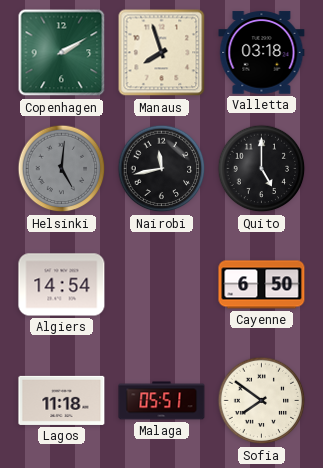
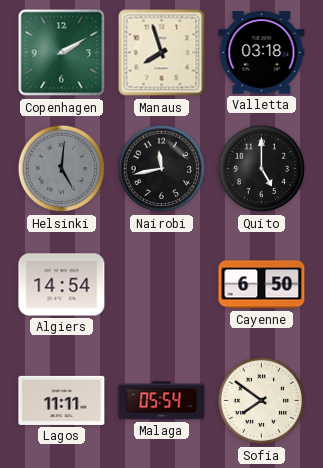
Lagos: 11:18 -> 11:11 (62, 400)
Malaga: 05:51 -> 05:54 (162, 401)
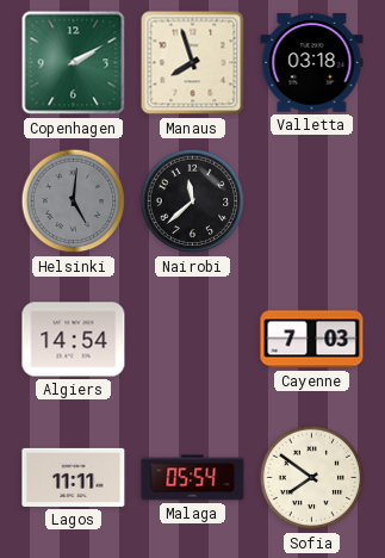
Nairobi: 11:43 -> 11:38 (193, 201)
Quito: 5:00 -> none (262, 169)
Cayenne: 6:50 -> 7:03 (312, 340)
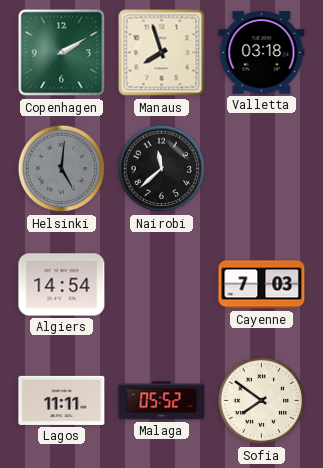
Malaga: 05:54 -> 05:52 (162, 401)
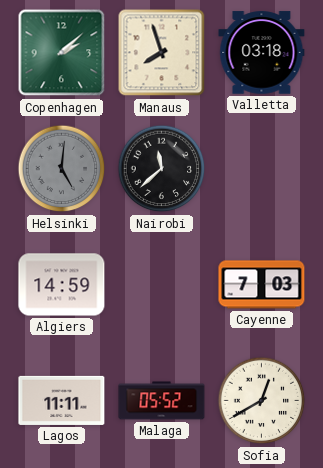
Copenhagen: 2:10 -> 2:08 (62, 53)
Algiers: 14:54 -> 14:59 (62, 285)
Sofia: 7:51 -> 12:40 (262, 401)
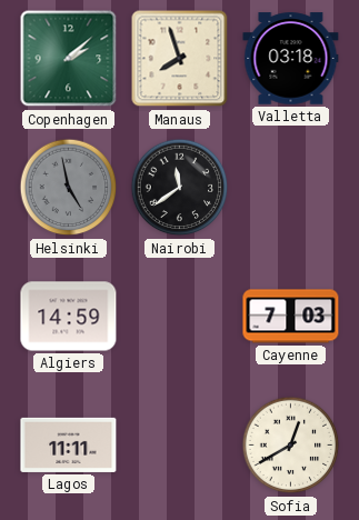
Helsinki: 5:01 -> 4:58 (69, 188)
Nairobi: 11:38 -> 11:39 (180, 188)
Malaga: 05:52 -> none (162, 401)
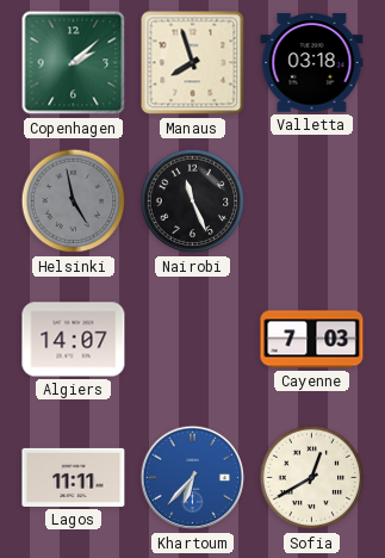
Nairobi: 11:39 -> 11:26 (193, 201)
Algiers: 14:59 -> 14:07 (74, 340)
Khartoum: none -> 6:37 (193, 478)
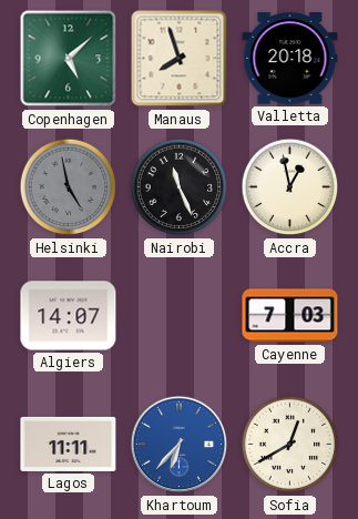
Copenhagen: 2:08 -> 5:08 (69, 59)
Valletta: 03:18 -> 20:18 (290, 59)
Accra: none -> 12:58 (290, 187)
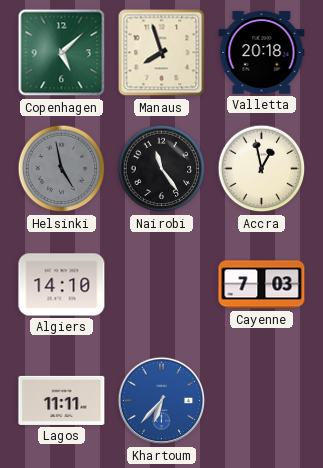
Nairobi: 11:26 -> 11:24 (162, 169)
Algiers: 14:07 -> 14:10 (62, 285)
Sofia: 12:40 -> none (290, 445)
